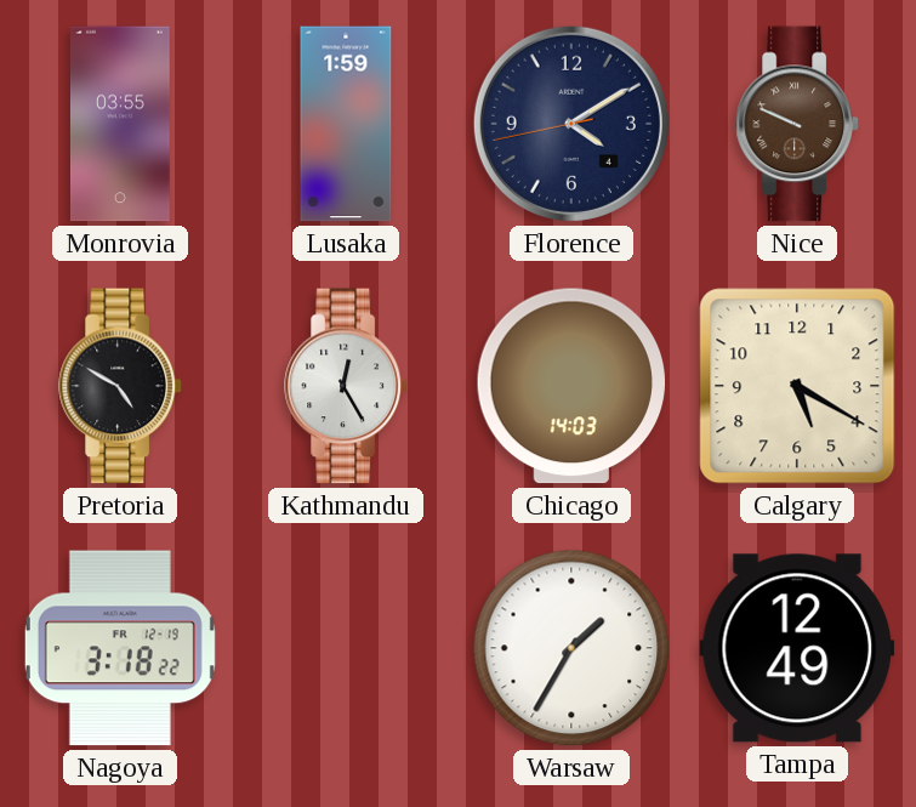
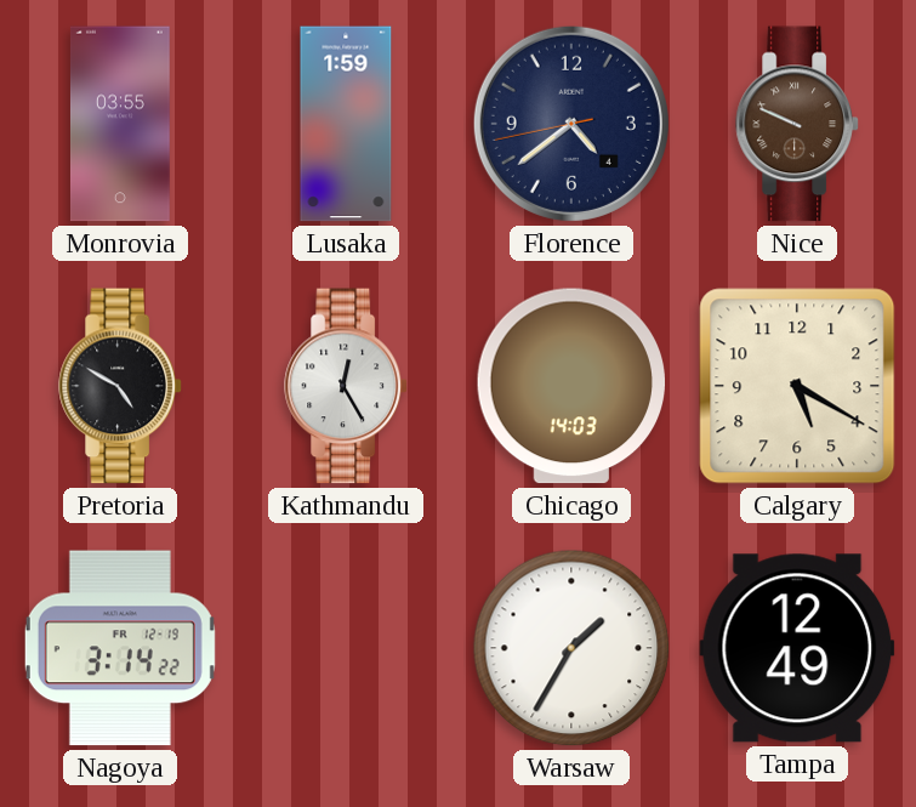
Florence: 4:09 -> 4:38 (571, 124)
Nagoya: 3:18 -> 3:14 (120, 648)
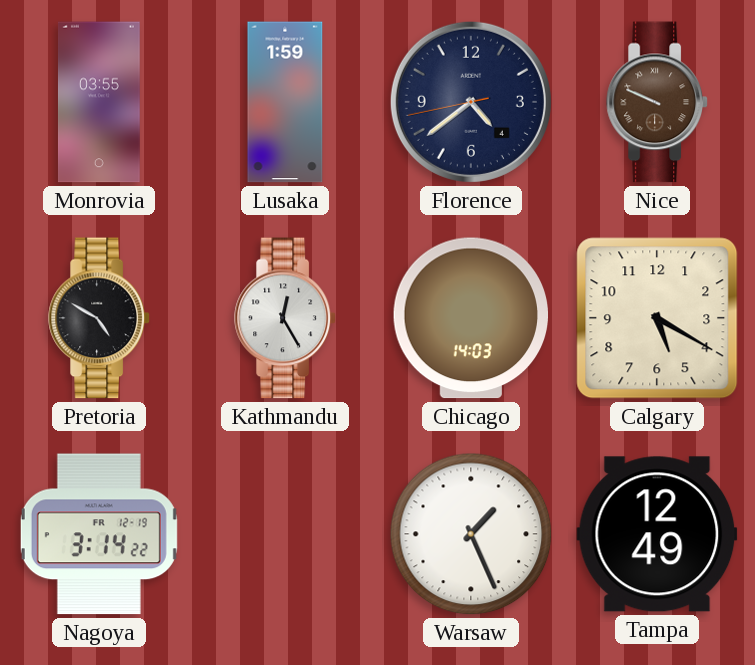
Warsaw: 1:35 -> 1:26 (471, 534)
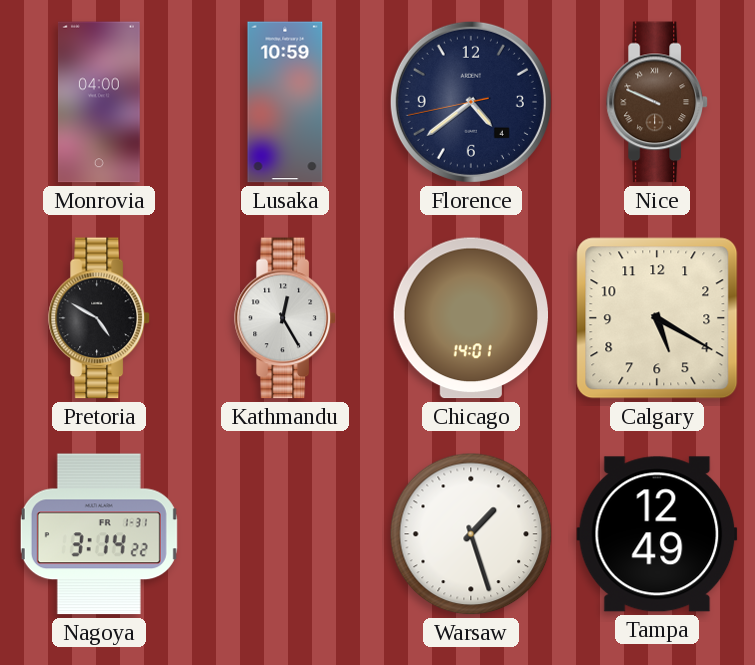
Monrovia: 03:55 -> 04:00 (99, 102)
Lusaka: 1:59 -> 10:59 (285, 102)
Chicago: 14:03 -> 14:01 (470, 318)
Nagoya date: FR 12-19 -> FR 1-31 (99, 534)
Warsaw: 1:26 -> 1:27 (471, 534)
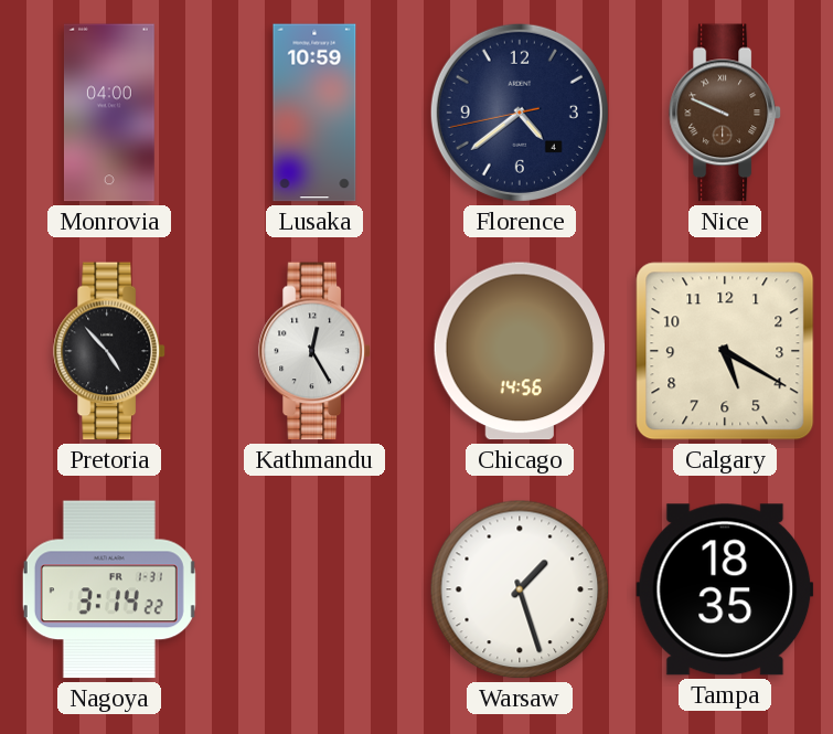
Pretoria: 4:50 -> 4:53 (109, 351)
Chicago: 14:01 -> 14:56 (519, 351)
Tampa: 12:49 -> 18:35 (725, 589)
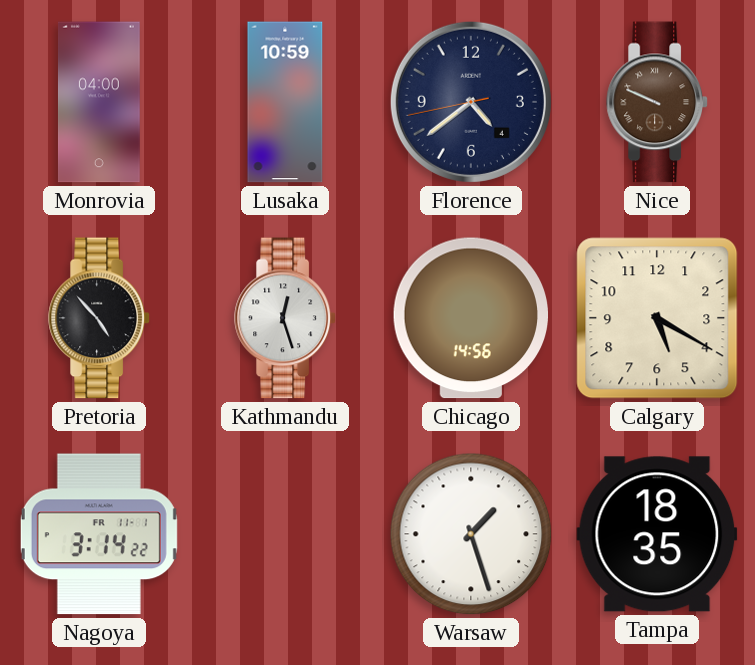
Kathmandu: 12:25 -> 12:27 (285, 318)
Nagoya date: FR 1-31 -> FR 11-1 (99, 534)
